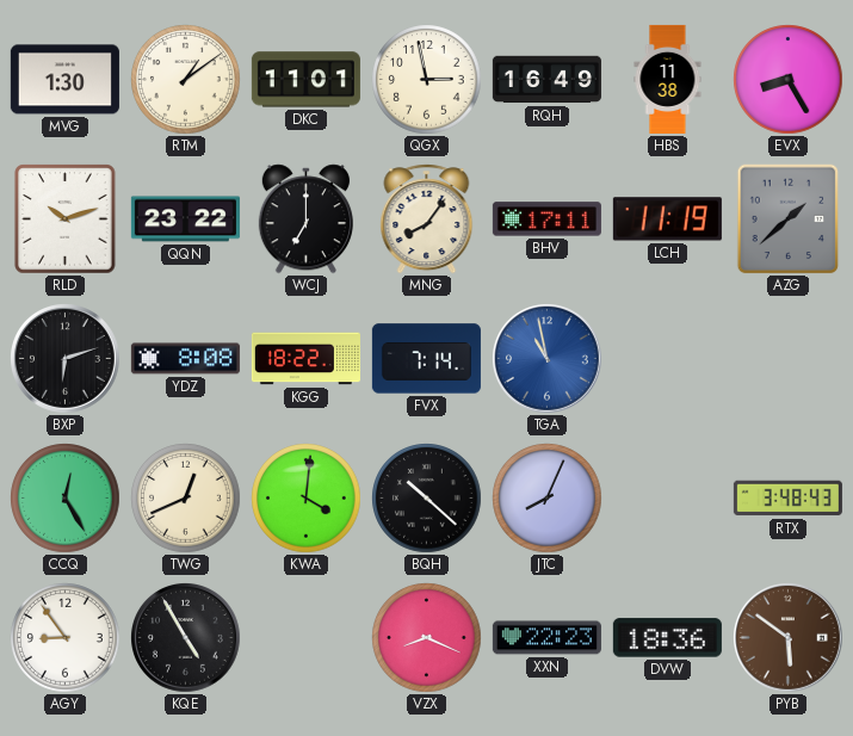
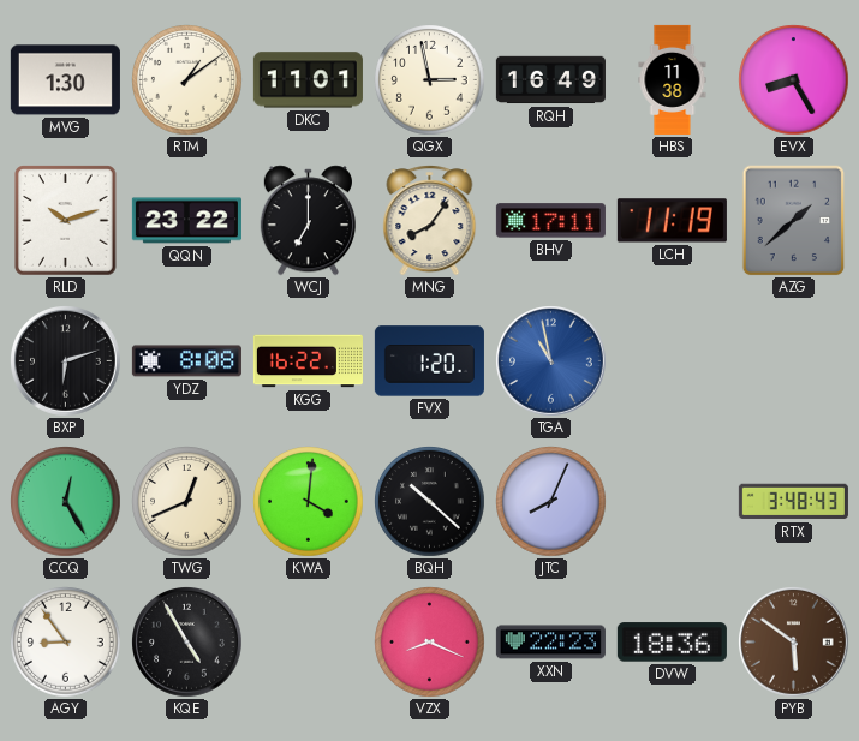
KGG: 18:22 -> 16:22 (308, 361)
FVX: 7:14 -> 1:20 (429, 361)
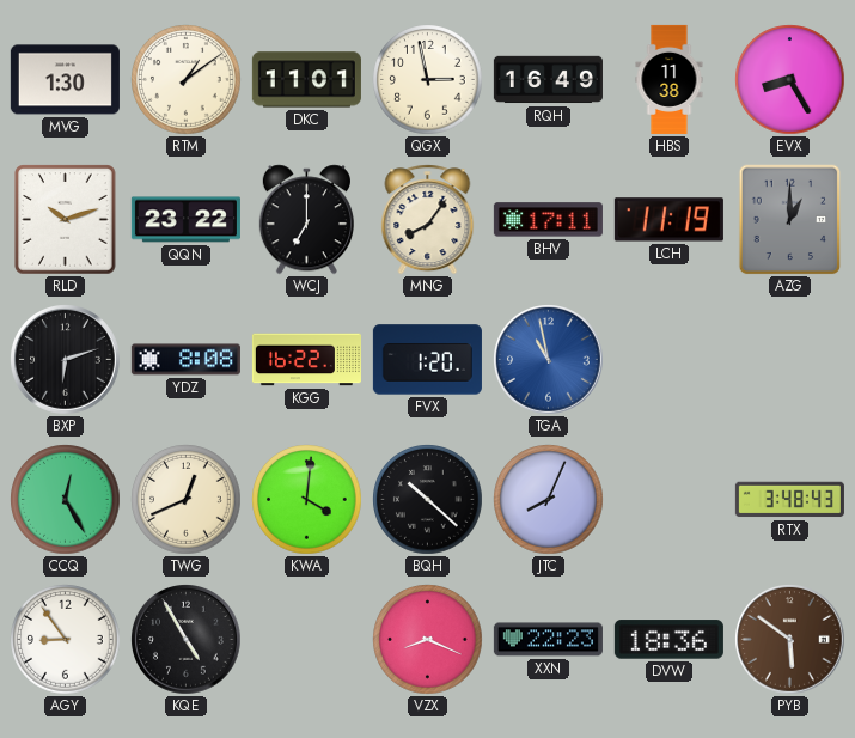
AZG: 1:38 -> 1:00 (790, 220)
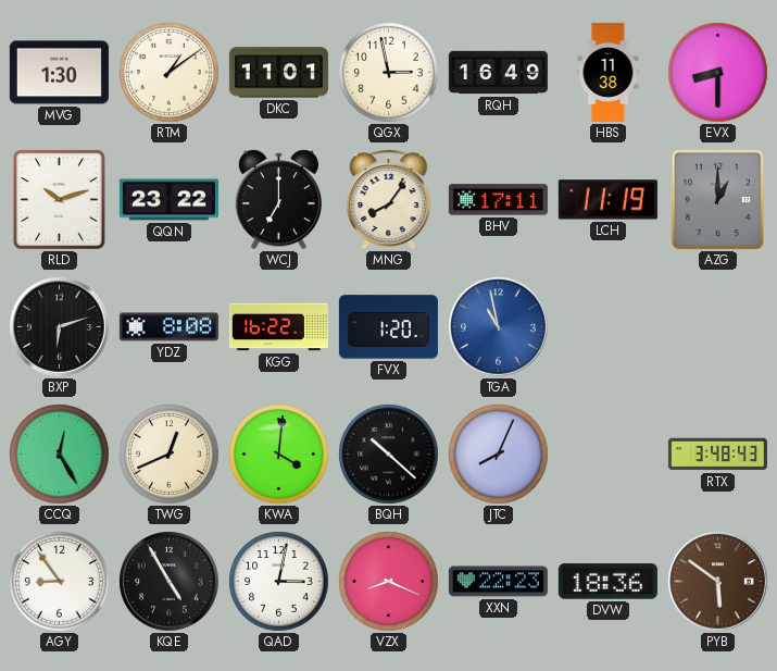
EVX: 8:25 -> 8:30 (718, 73)
QAD: none -> 3:02 (279, 582)
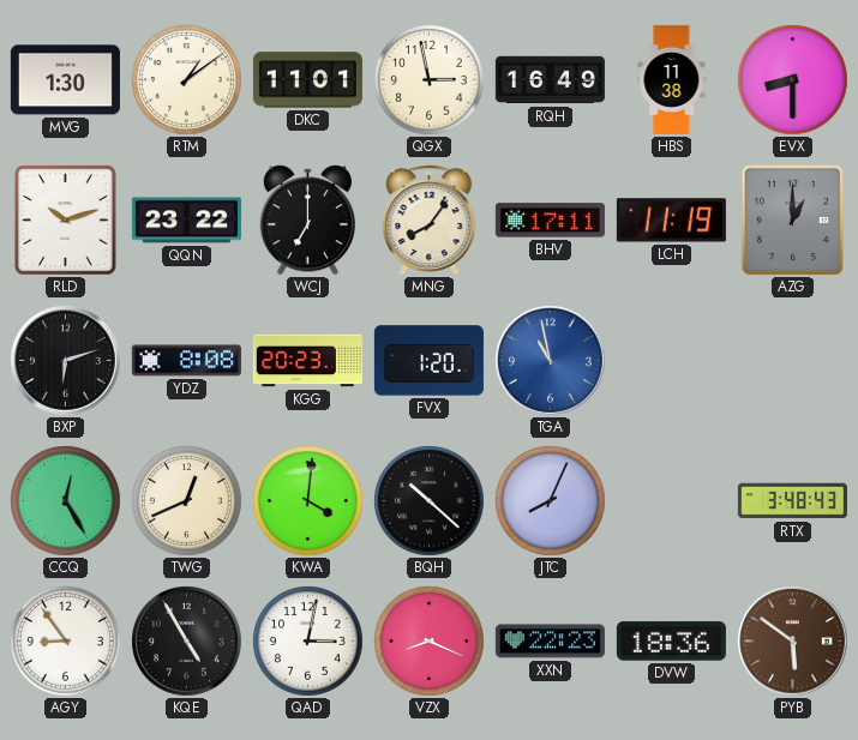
KGG: 16:22 -> 20:23 (307, 361)
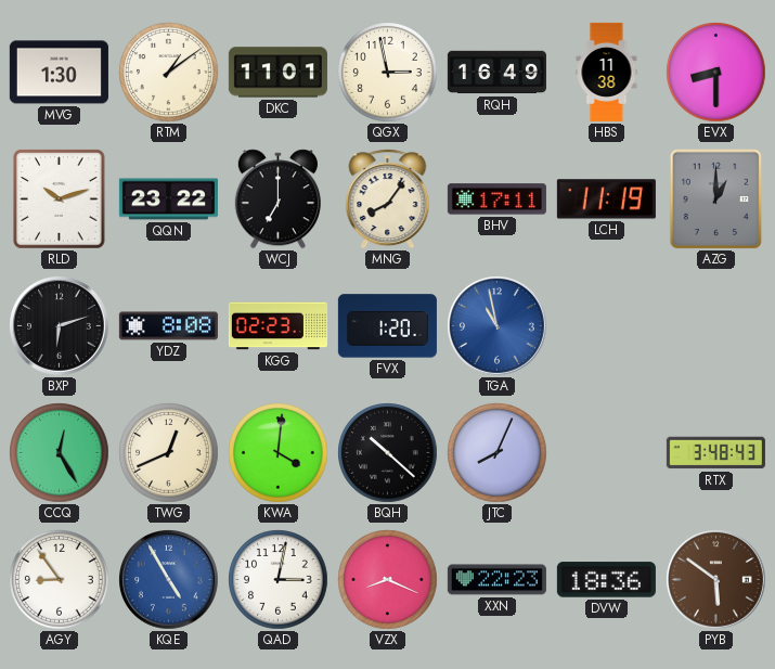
KGG: 20:23 -> 02:23 (277, 326)
KQE dial: black -> blue (169, 580)
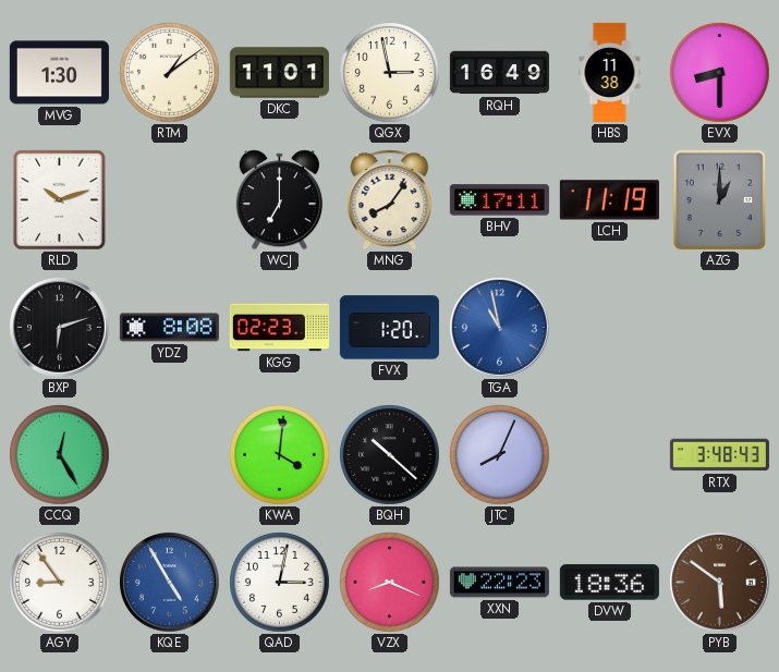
QQN: 23:22 -> none (168, 200)
TWG: 12:41 -> none (169, 453)
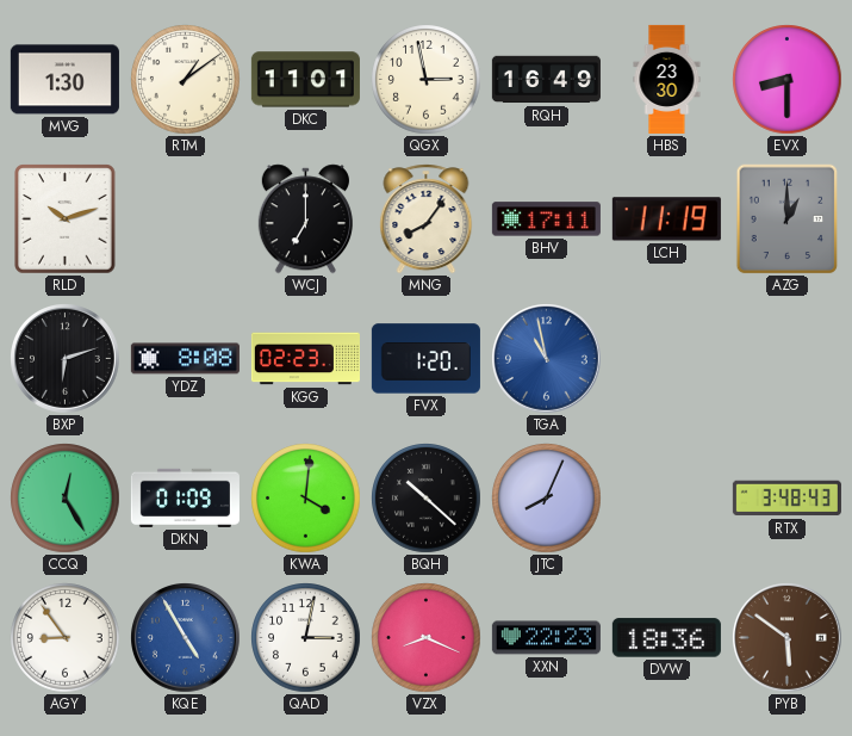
HBS: 11:38 -> 23:30 (667, 79)
DKN: none -> 01:09 (185, 497)
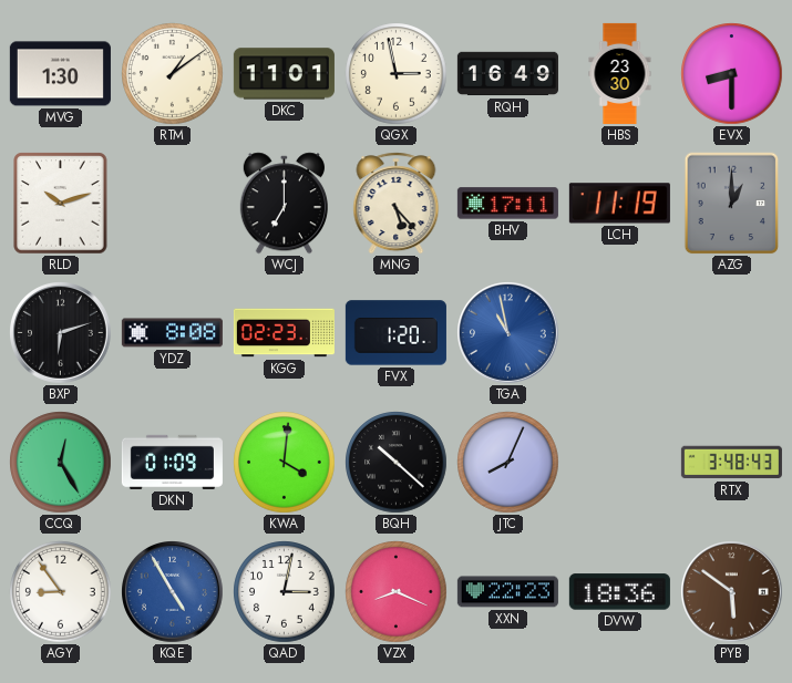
MNG: 8:06 -> 5:23 (397, 204)
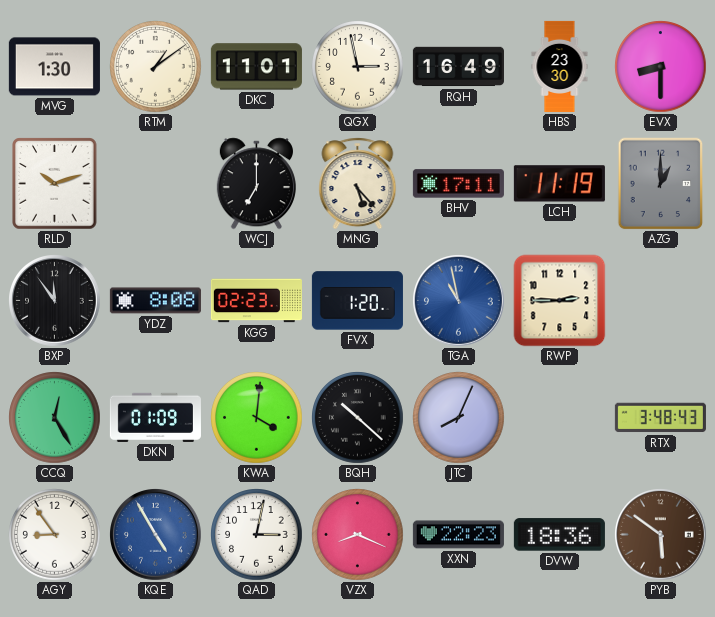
BXP: 6:12 -> 11:54 (55, 301)
RWP: none -> 2:45 (560, 301)
